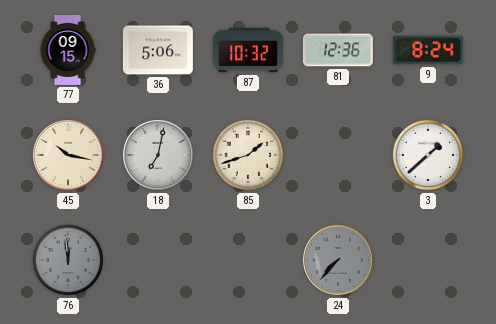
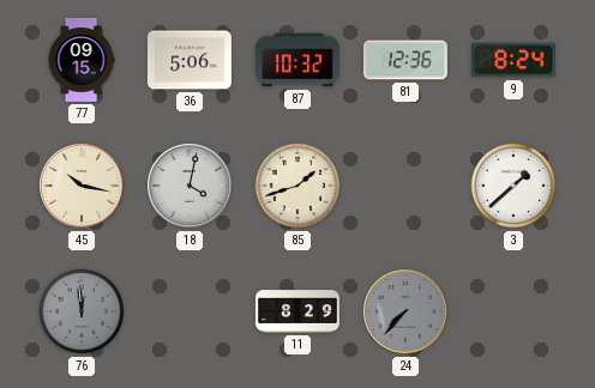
18: 7:02 -> 4:02 (191, 187)
11: none -> 8:29 (297, 311)
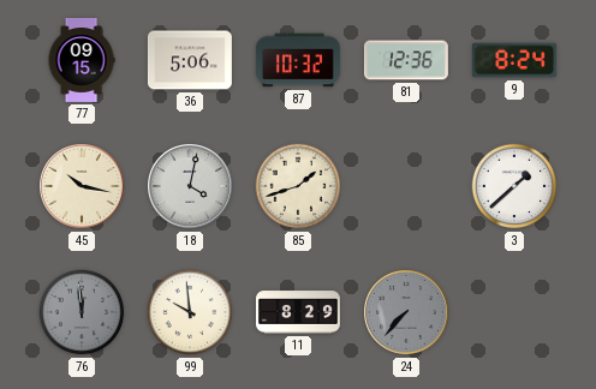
99: none -> 9:59 (190, 312)
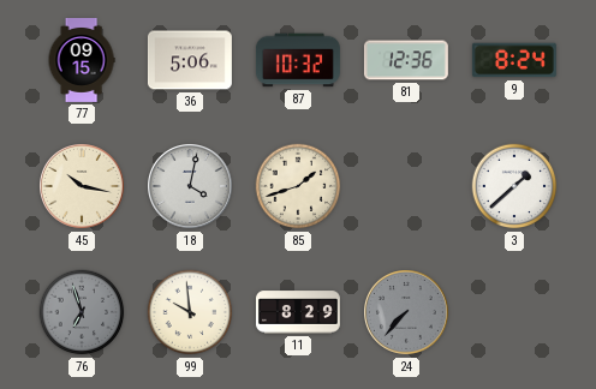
76: 11:59 -> 6:57 (82, 312)
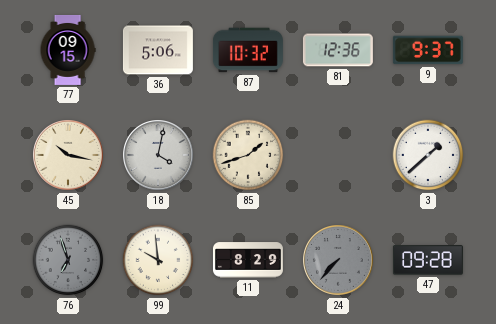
9: 8:24 -> 9:37 (428, 50)
47: none -> 09:28 (428, 260)
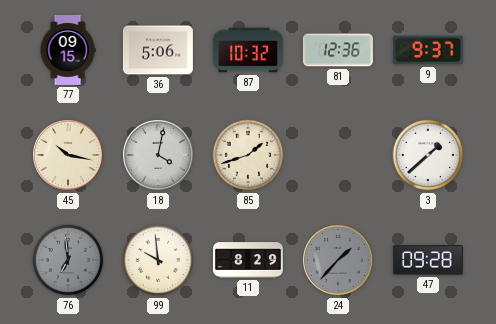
76: 6:57 -> 6:59 (68, 260)
24: 7:37 -> 1:37 (339, 261)
